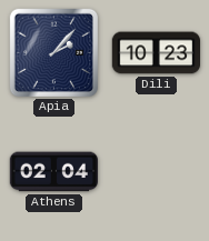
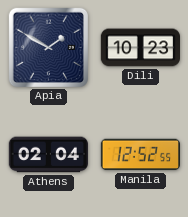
Apia: 2:07 -> 1:50 (48, 47)
Manila: none -> 12:52 (140, 155)
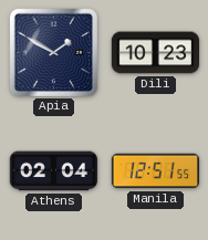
Manila: 12:52 -> 12:51 (155, 171)
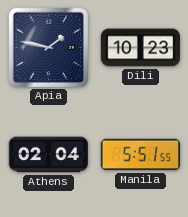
Apia: 1:50 -> 1:47 (48, 47)
Manila: 12:51 -> 5:51 (140, 155)
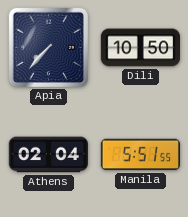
Apia: 1:47 -> 7:37 (48, 47)
Dili: 10:23 -> 10:50 (140, 48)
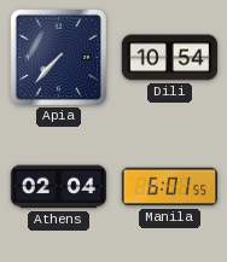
Dili: 10:50 -> 10:54 (169, 58)
Manila: 5:51 -> 6:01 (169, 187)
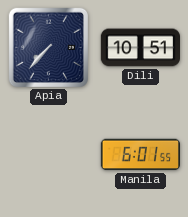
Dili: 10:54 -> 10:51 (140, 48)
Athens: 02:04 -> none (58, 187)
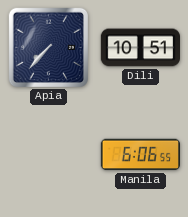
Manila: 6:01 -> 6:06 (140, 155)
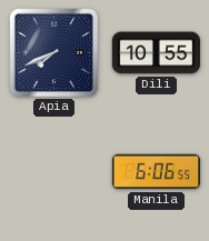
Apia: 7:37 -> 7:41 (53, 52)
Dili: 10:51 -> 10:55 (156, 53)
